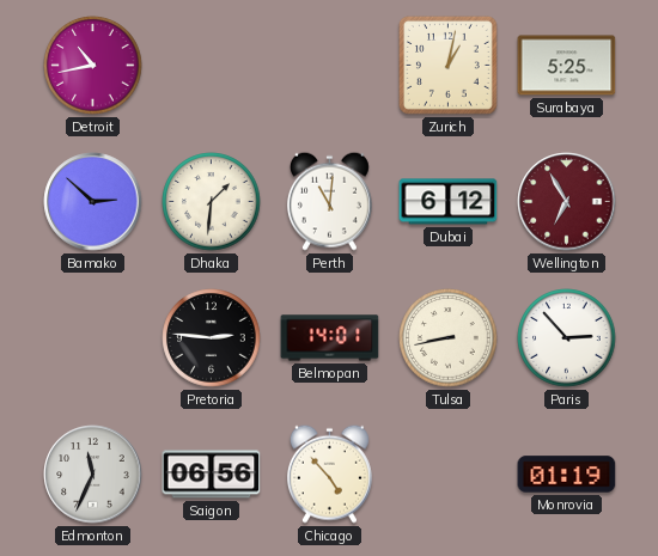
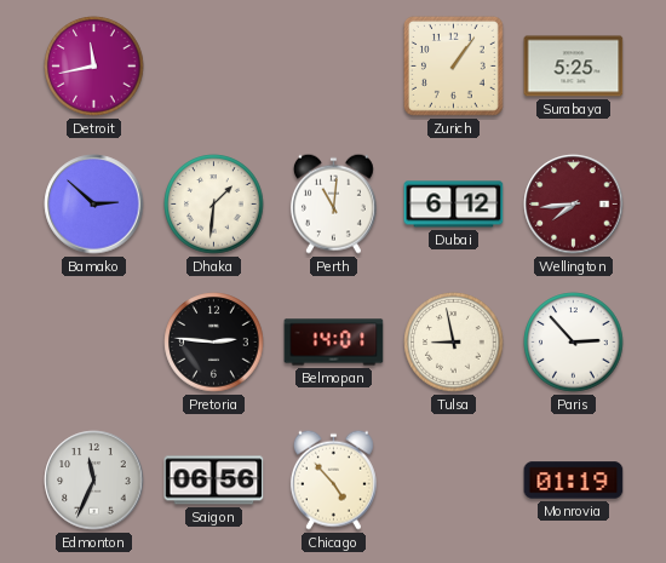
Detroit: 10:43 -> 11:43 (94, 67)
Zurich: 1:02 -> 1:06 (453, 65)
Wellington: 6:55 -> 7:44 (574, 205)
Tulsa: 8:43 -> 8:58 (454, 343)
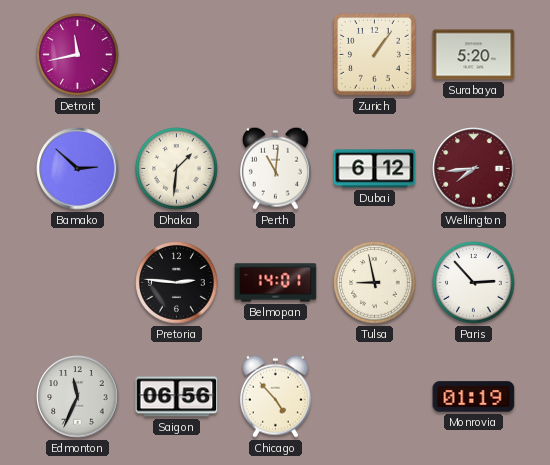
Surabaya: 5:25 -> 5:20 (474, 55)
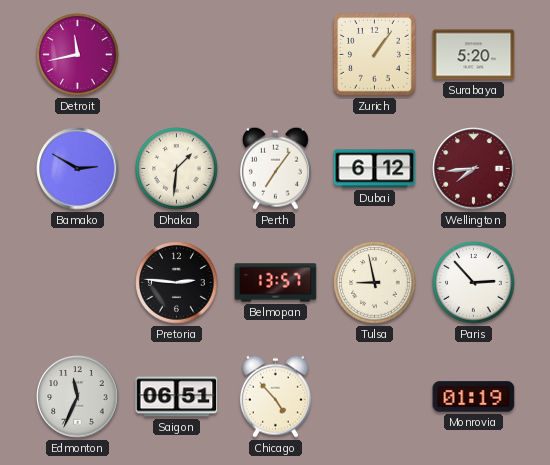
Bamako: 2:52 -> 2:50 (78, 169)
Perth: 11:01 -> 7:06 (275, 168)
Belmopan: 14:01 -> 13:57 (276, 283)
Saigon: 06:56 -> 06:51 (177, 397)
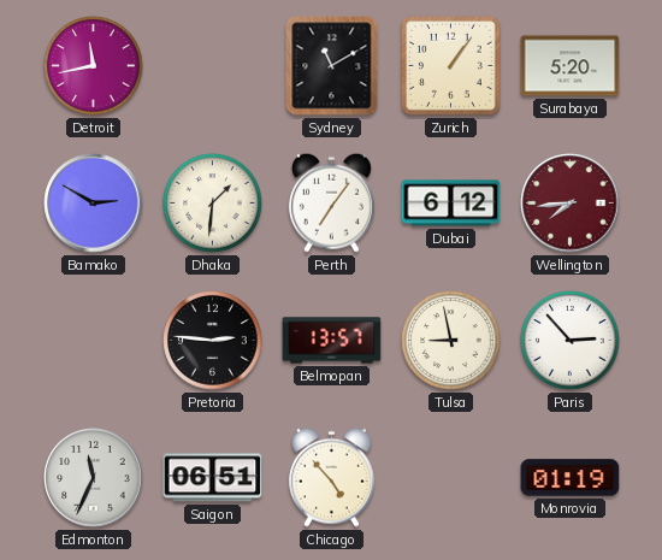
Sydney: none -> 11:10 (332, 66)
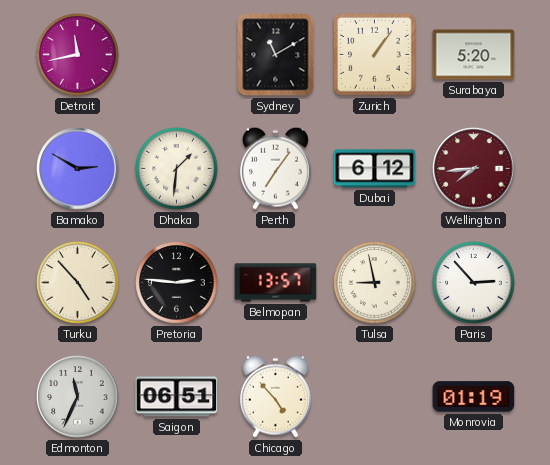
Turku: none -> 4:53 (78, 283)
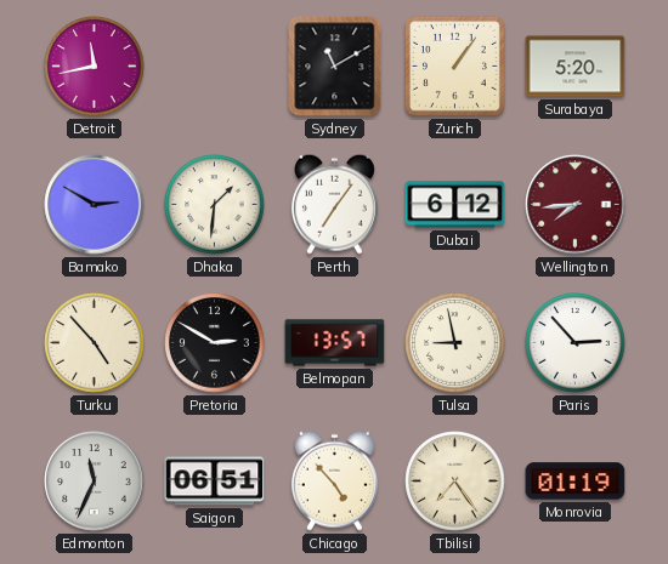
Pretoria: 2:46 -> 2:50 (215, 343)
Tbilisi: none -> 7:24 (455, 482)
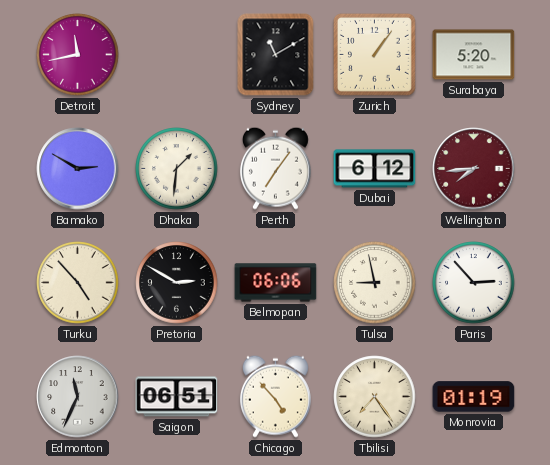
Belmopan: 13:57 -> 06:06 (276, 283)
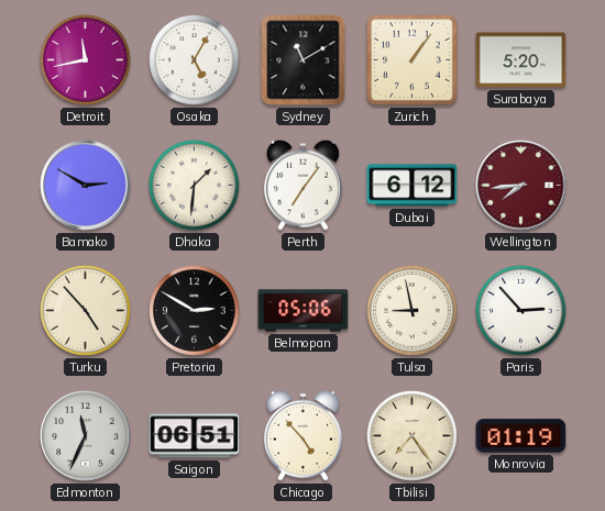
Osaka: none -> 5:05 (195, 60)
Belmopan: 06:06 -> 05:06 (304, 311)
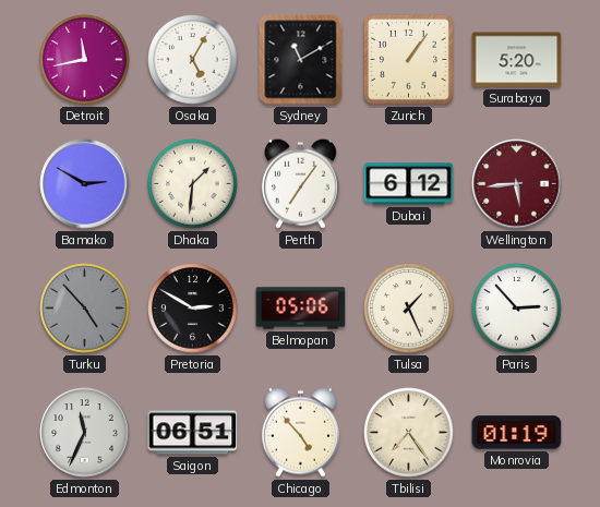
Wellington: 7:44 -> 5:44 (517, 184)
Turku dial: cream -> grey (85, 309)
Tulsa: 8:58 -> 1:26 (409, 309)
